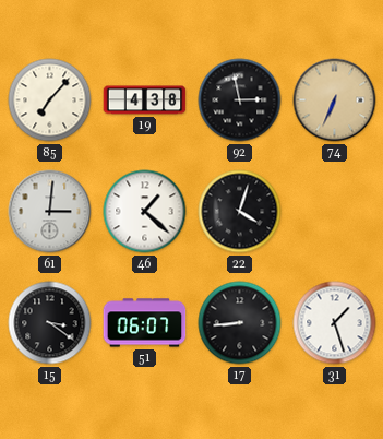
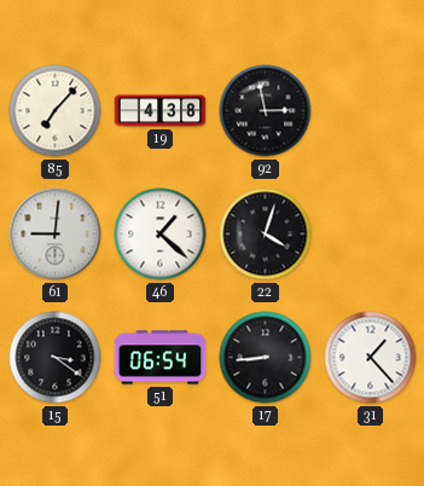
74: 6:34 -> none (335, 100)
61: 3:01 -> 9:01 (56, 235)
51: 06:07 -> 06:54 (161, 358)
31: 1:27 -> 1:23 (371, 358)
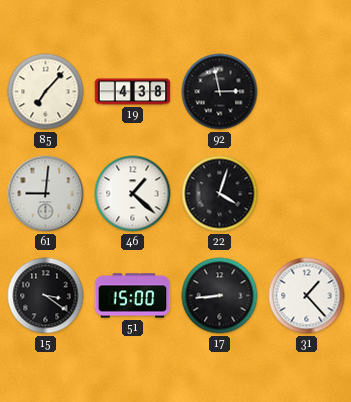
51: 06:54 -> 15:00 (133, 296)
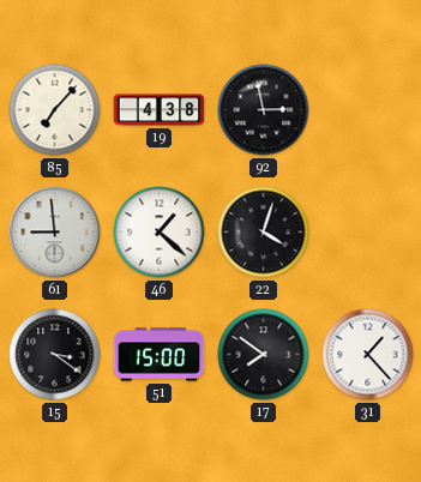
61: 9:01 -> 8:59 (55, 233)
17: 8:44 -> 7:51 (264, 355)
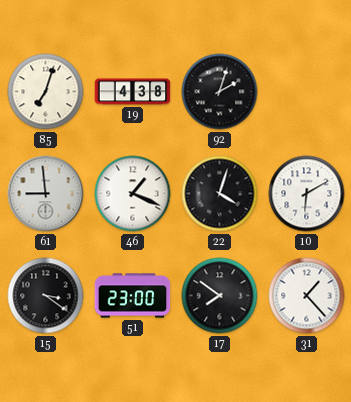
85: 7:07 -> 7:03 (46, 92)
92: 2:58 -> 2:03 (220, 92)
46: 1:22 -> 1:19 (133, 194)
10: none -> 6:10 (307, 194)
51: 15:00 -> 23:00 (133, 296)
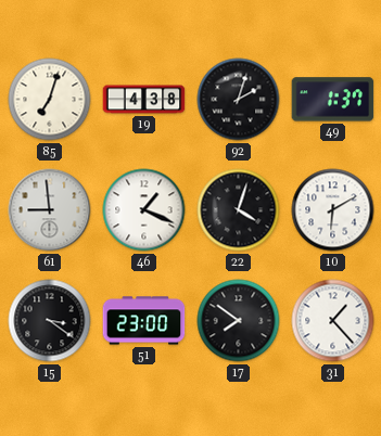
49: none -> 1:37 (333, 100)
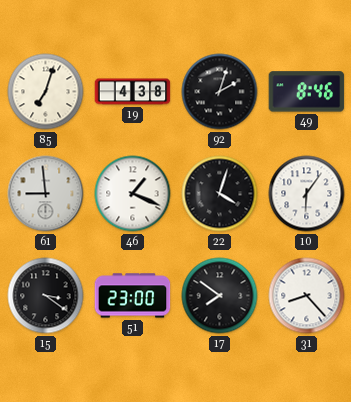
49: 1:37 -> 8:46 (307, 92)
10: 6:10 -> 6:06 (307, 194)
31: 1:23 -> 8:23 (307, 296)
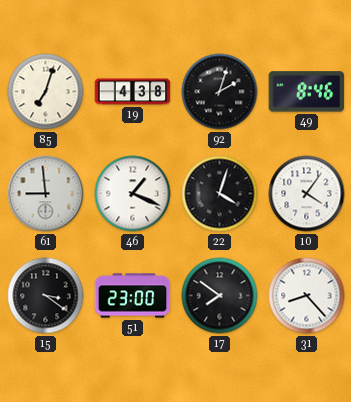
10: 6:06 -> 4:06 (307, 194)
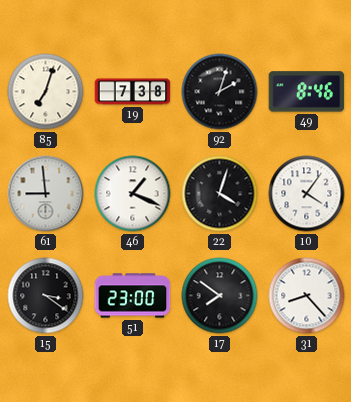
19: 4:38 -> 7:38 (133, 92)
